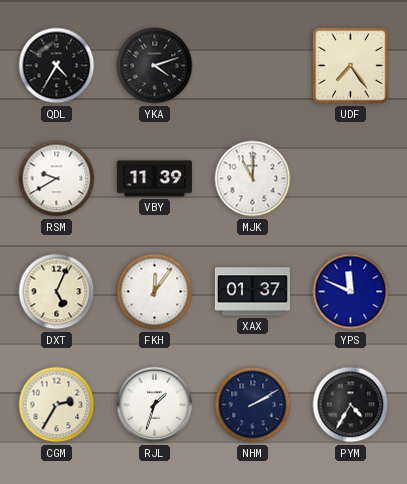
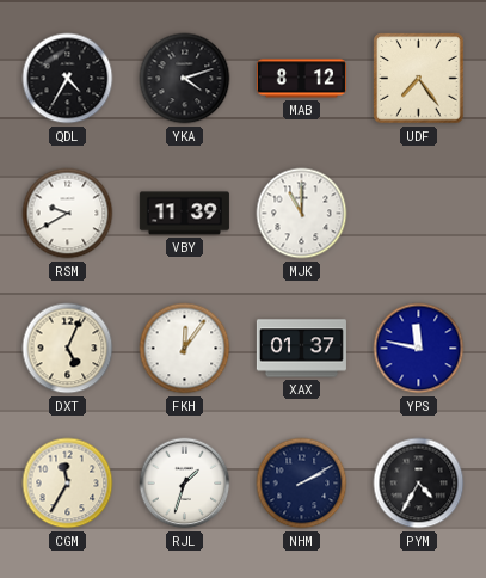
MAB: none -> 8:12 (301, 79)
YPS: 11:49 -> 11:47 (419, 349)
CGM: 2:35 -> 11:35 (68, 484)
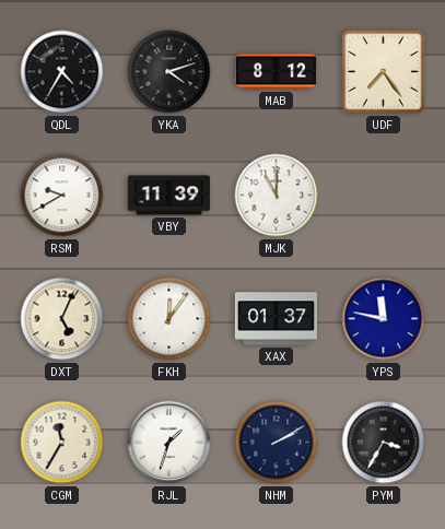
PYM: 4:35 -> 3:35 (384, 443)
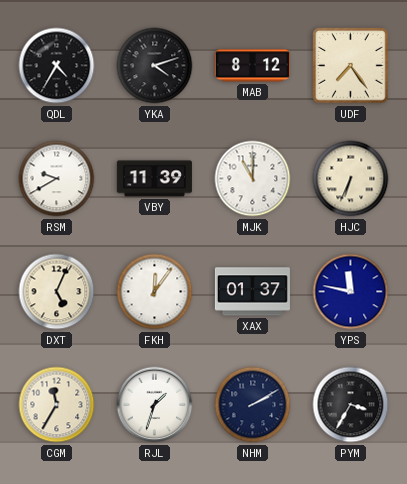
HJC: none -> 6:34 (351, 179)
